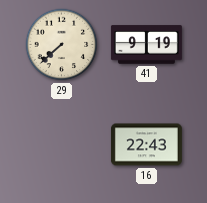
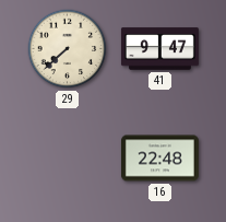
41: 9:19 -> 9:47 (159, 49)
16: 22:43 -> 22:48 (159, 159)
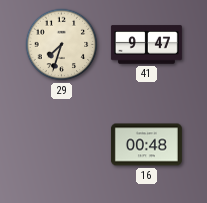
29: 7:38 -> 7:33 (62, 45)
16: 22:48 -> 00:48 (146, 145)
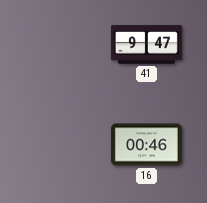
29: 7:33 -> none (62, 45)
16: 00:48 -> 00:46 (146, 145)
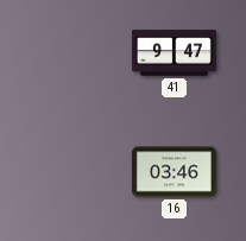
16: 00:46 -> 03:46 (174, 172)
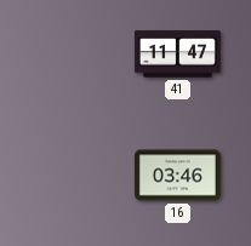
41: 9:47 -> 11:47 (177, 55)
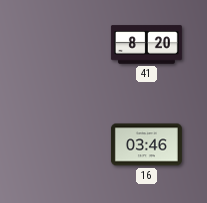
41: 11:47 -> 8:20 (146, 45)
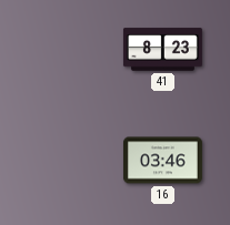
41: 8:20 -> 8:23 (162, 50)
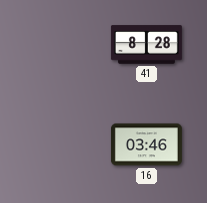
41: 8:23 -> 8:28 (146, 45)
